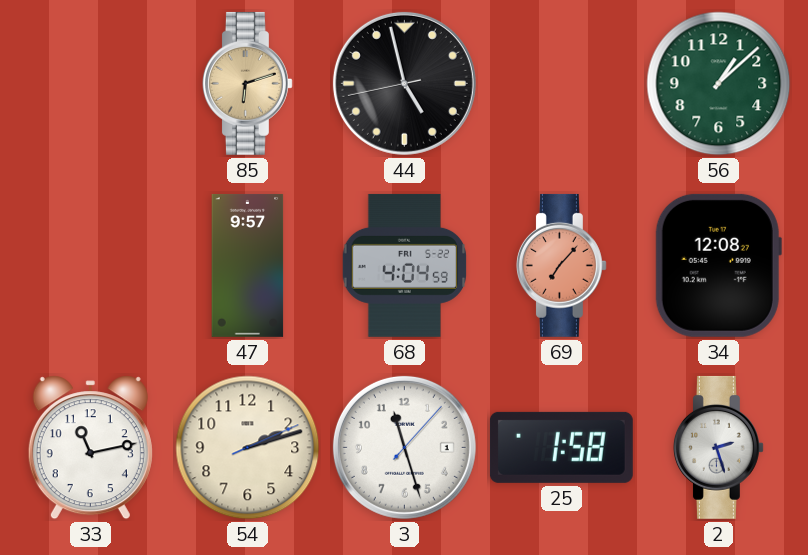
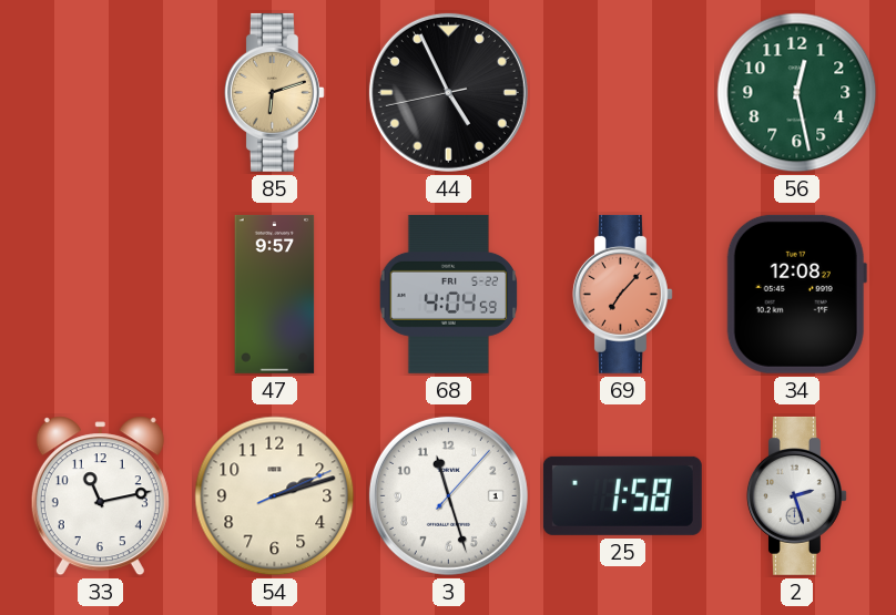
44: 4:57 -> 4:55 (448, 92)
56: 1:08 -> 12:28 (797, 93)
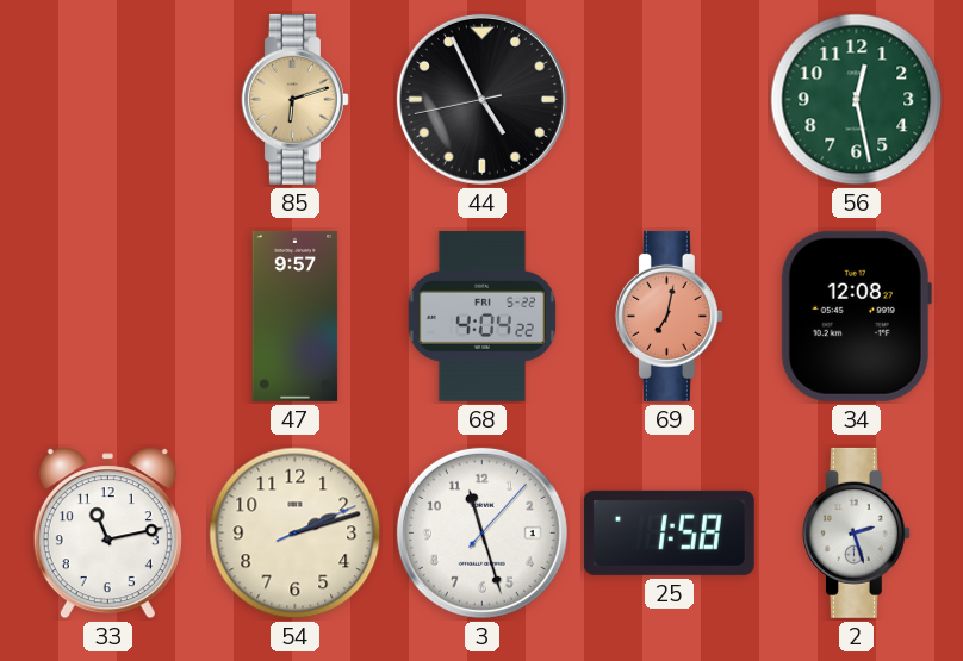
68: 4:04:59 -> 4:04:22 (483, 316)
69: 7:07 -> 7:02 (669, 316)
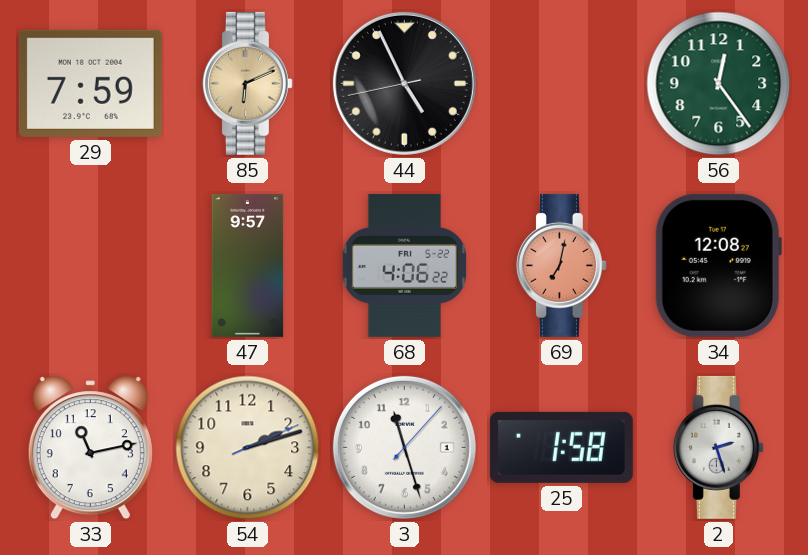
29: none -> 7:59 (90, 83)
85: 6:12 -> 6:11 (247, 83)
56: 12:28 -> 12:24 (719, 84)
68: 4:04 -> 4:06 (405, 265)
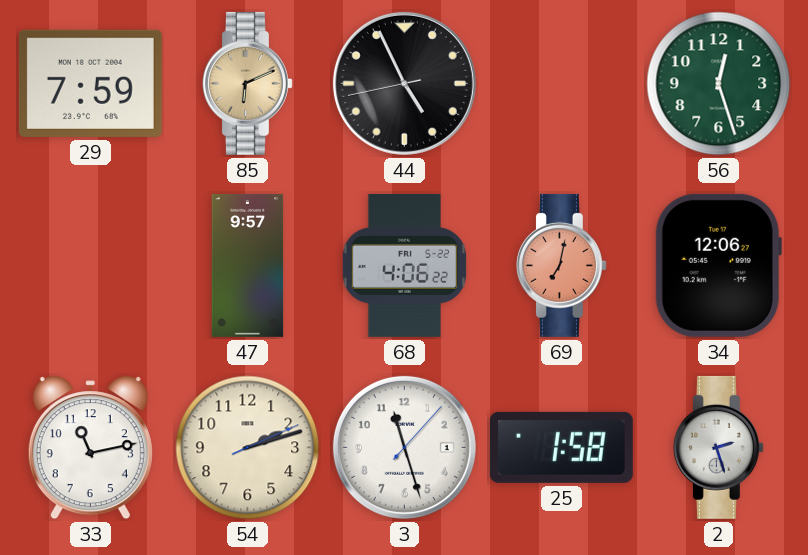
56: 12:24 -> 12:27 (719, 84)
34: 12:08 -> 12:06 (718, 265)
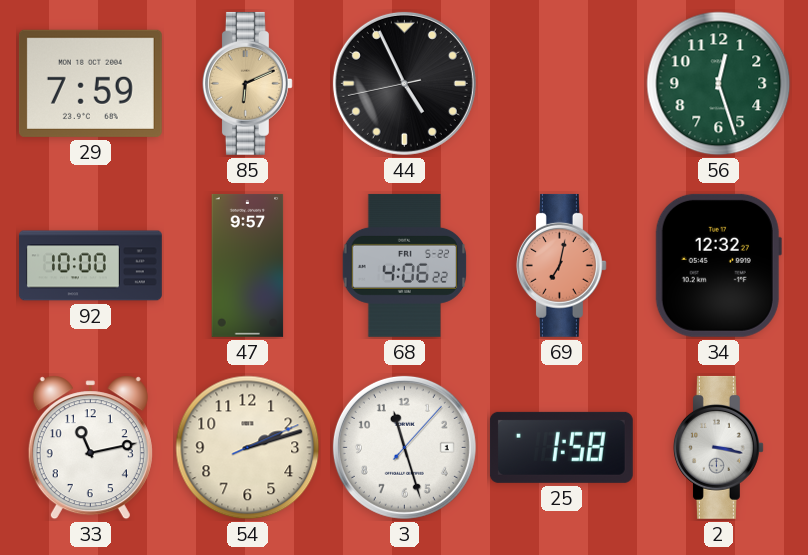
92: none -> 10:00 (90, 266)
34: 12:06 -> 12:32 (718, 265)
2: 2:27 -> 3:17 (718, 447)
